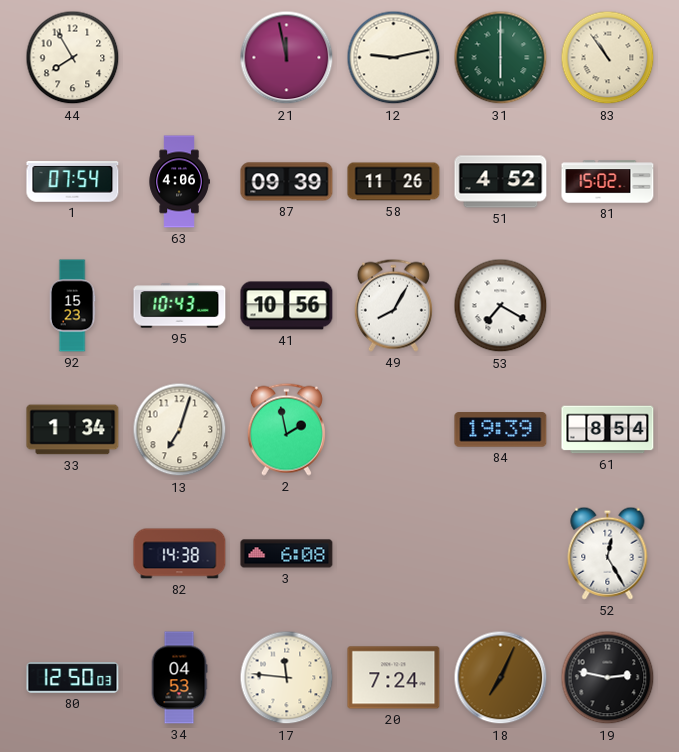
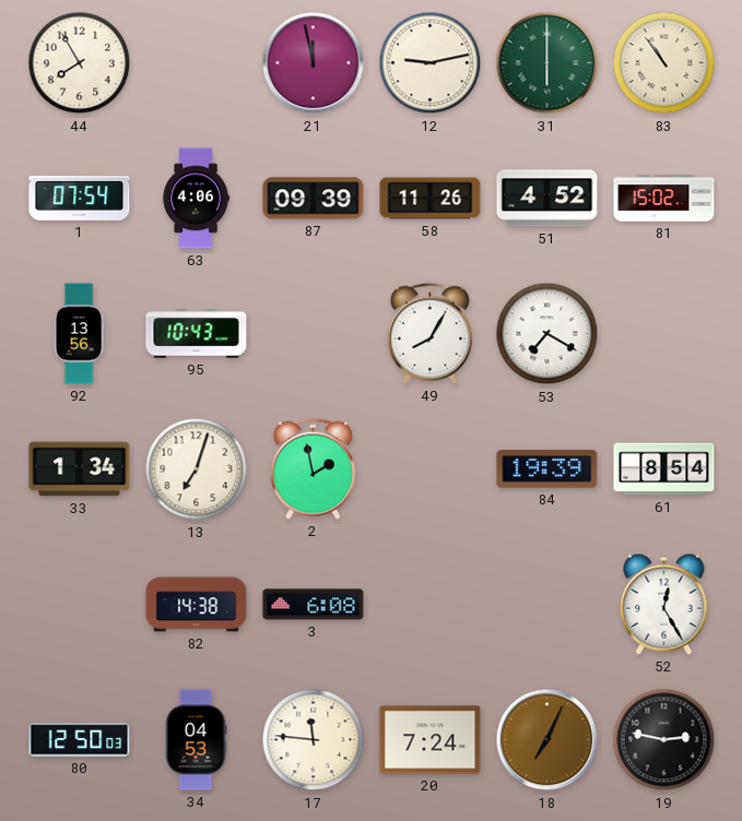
92: 15:23 -> 13:56 (79, 334)
41: 10:56 -> none (287, 306)
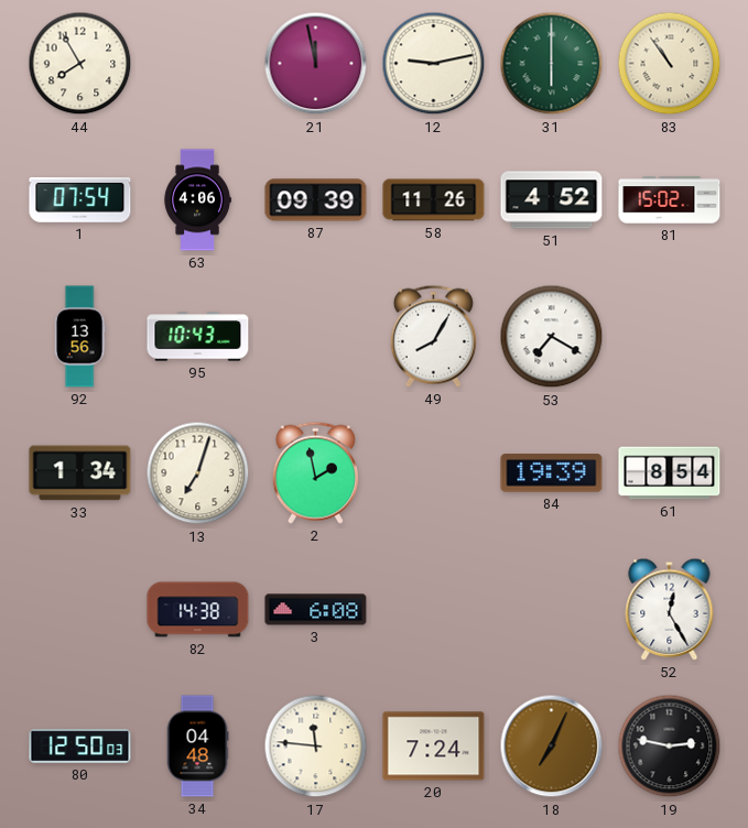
34: 04:53 -> 04:48 (197, 747)
